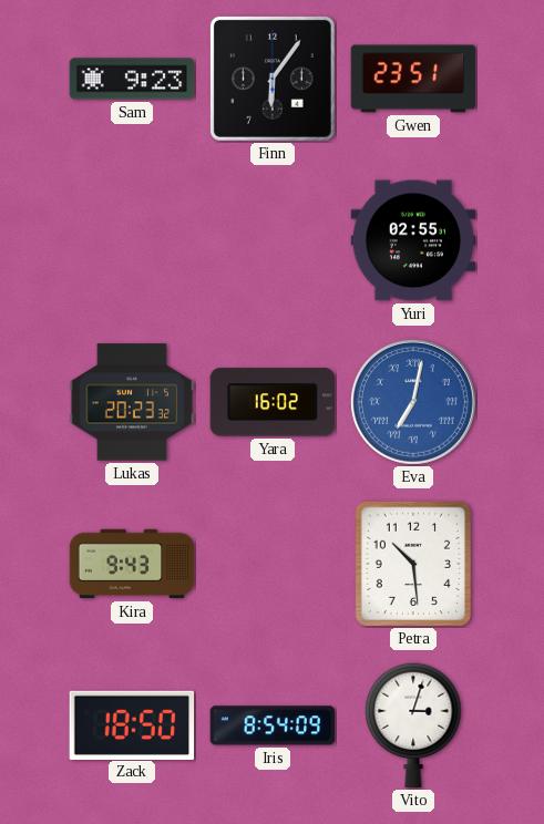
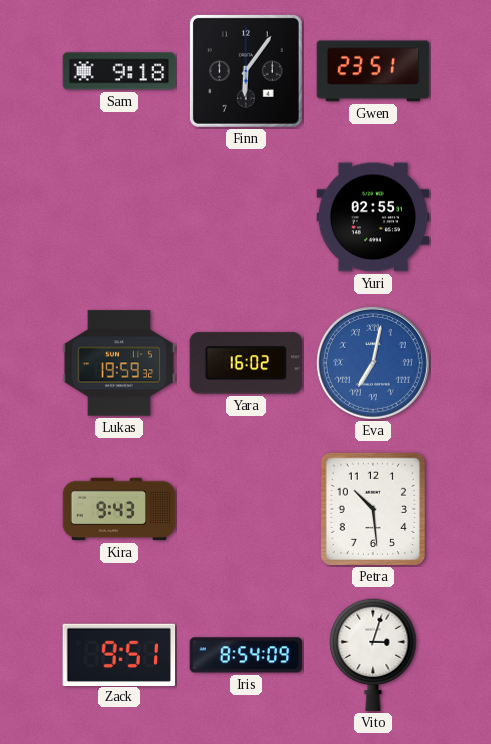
Sam: 9:23 -> 9:18 (119, 71)
Lukas: 20:23 -> 19:59 (119, 363)
Zack: 18:50 -> 9:51 (119, 654)
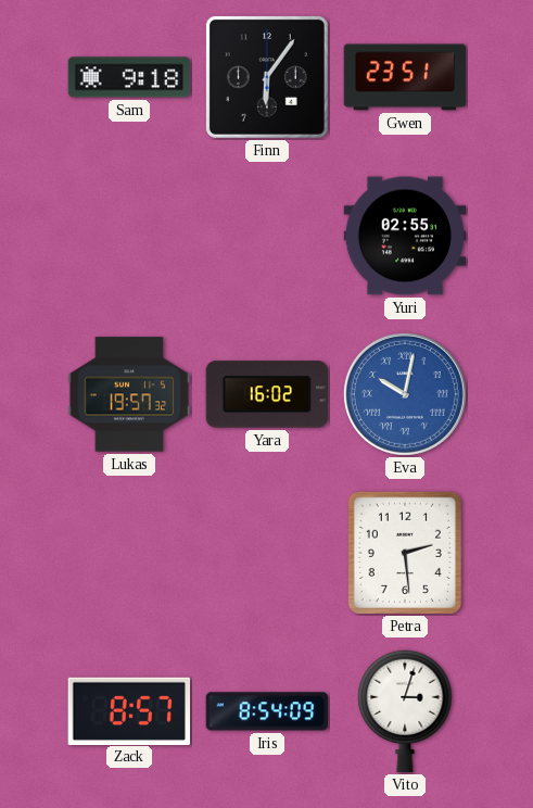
Lukas: 19:59 -> 19:57 (129, 394)
Eva: 7:02 -> 10:02 (405, 394)
Kira: 9:43 -> none (119, 509)
Petra: 10:29 -> 2:29 (405, 553)
Zack: 9:51 -> 8:57 (129, 710)
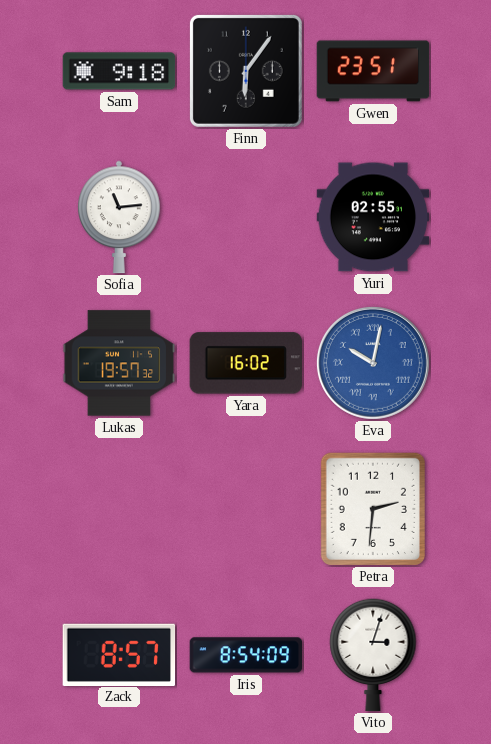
Sofia: none -> 11:14 (120, 217)
Petra: 2:29 -> 2:31 (373, 509)
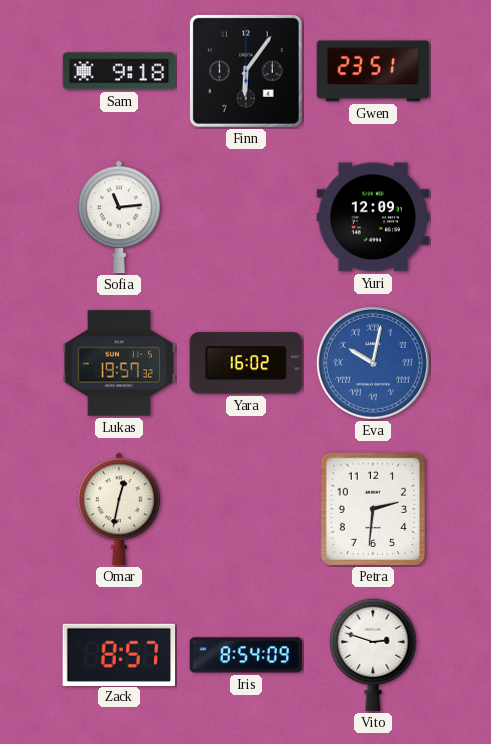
Yuri: 02:55 -> 12:09 (373, 217)
Omar: none -> 12:32 (120, 509)
Vito: 3:03 -> 2:48 (373, 655)
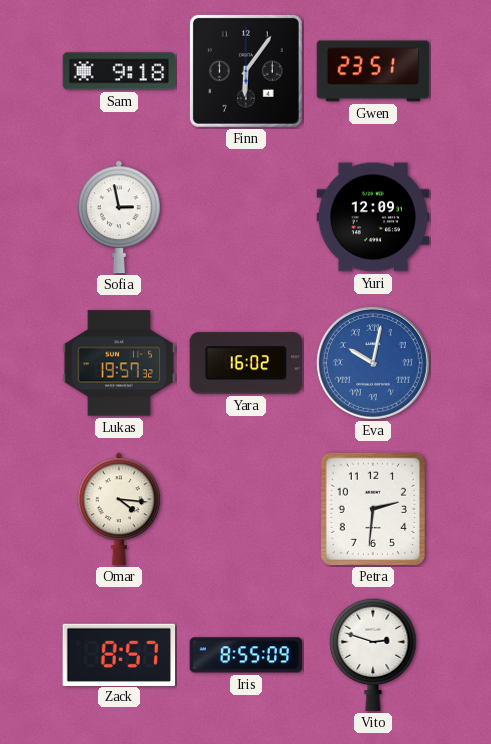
Sofia: 11:14 -> 2:58 (120, 217)
Omar: 12:32 -> 4:16 (120, 509)
Iris: 8:54 -> 8:55 (246, 655)
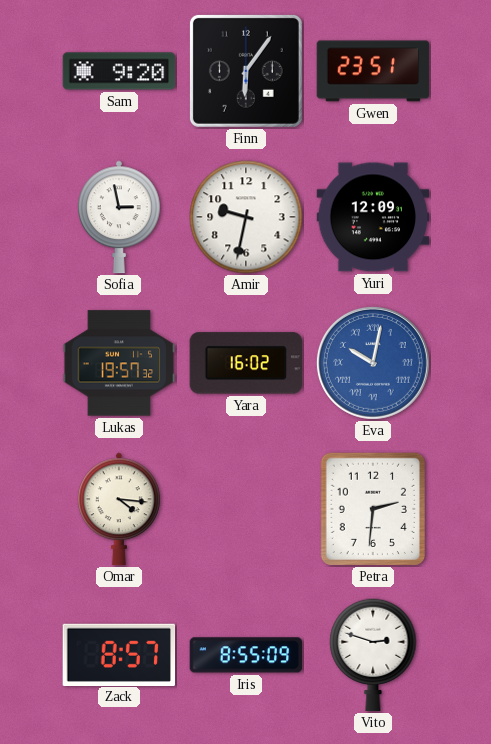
Sam: 9:18 -> 9:20 (119, 71)
Amir: none -> 9:32 (246, 217)
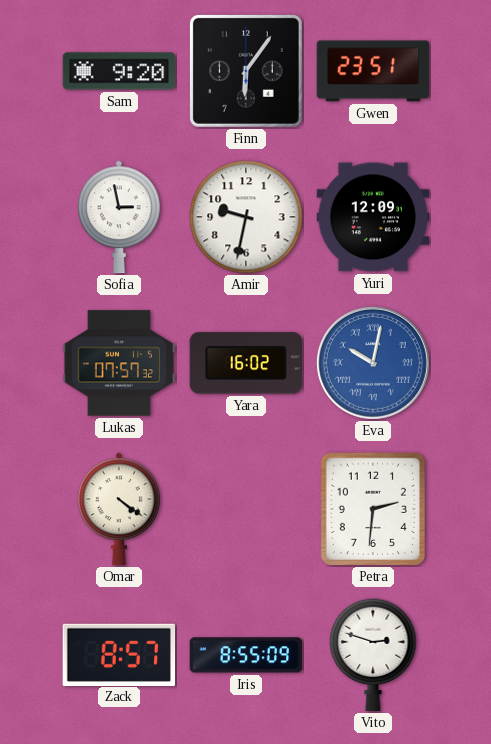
Lukas: 19:57 -> 07:57 (119, 363)
Omar: 4:16 -> 4:21 (120, 509)
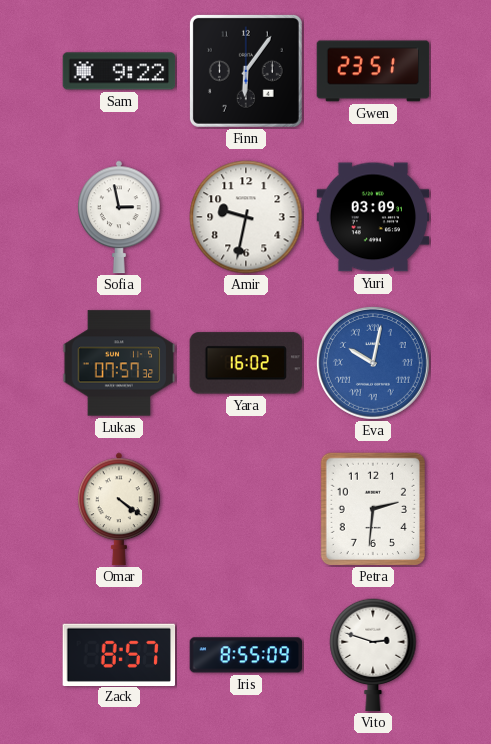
Sam: 9:20 -> 9:22 (119, 71)
Yuri: 12:09 -> 03:09 (373, 217)
